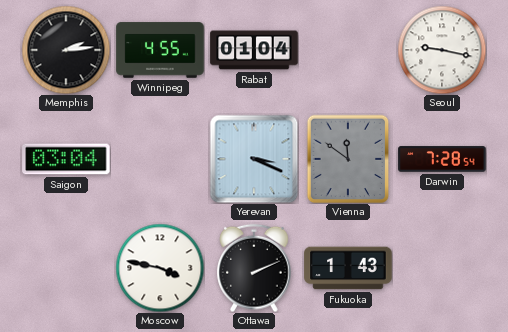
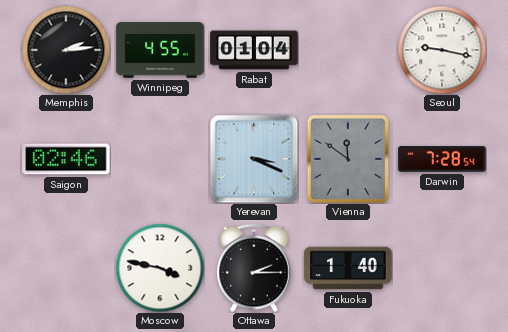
Saigon: 03:04 -> 02:46 (66, 159)
Ottawa: 2:11 -> 2:15 (254, 268)
Fukuoka: 1:43 -> 1:40 (348, 268)
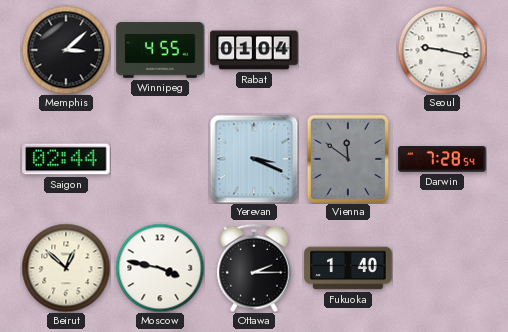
Memphis: 2:14 -> 3:08 (66, 50)
Saigon: 02:46 -> 02:44 (66, 159)
Beirut: none -> 12:52 (66, 268)
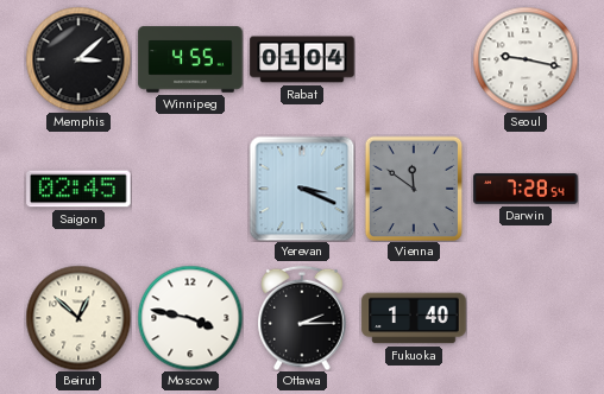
Saigon: 02:44 -> 02:45 (78, 189)
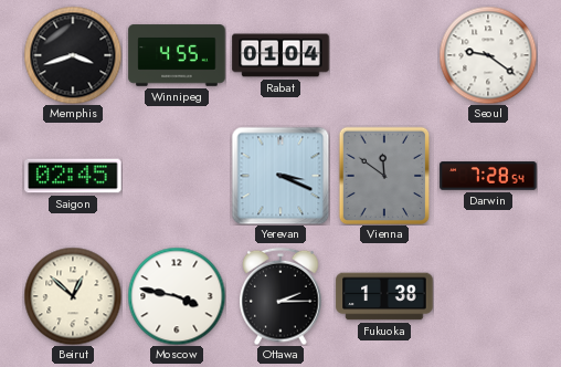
Memphis: 3:08 -> 3:42 (73, 55)
Seoul: 9:17 -> 9:21 (488, 55)
Fukuoka: 1:40 -> 1:38 (384, 296)
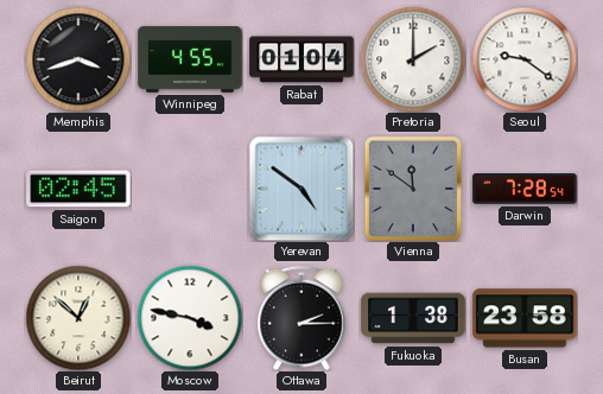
Pretoria: none -> 2:00 (413, 59)
Yerevan: 3:19 -> 4:51 (301, 189)
Busan: none -> 23:58 (525, 318)
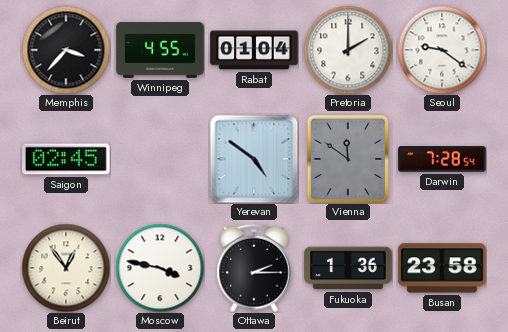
Memphis: 3:42 -> 3:37 (66, 50)
Beirut: 12:52 -> 12:54 (66, 268)
Fukuoka: 1:38 -> 1:36 (348, 268)
